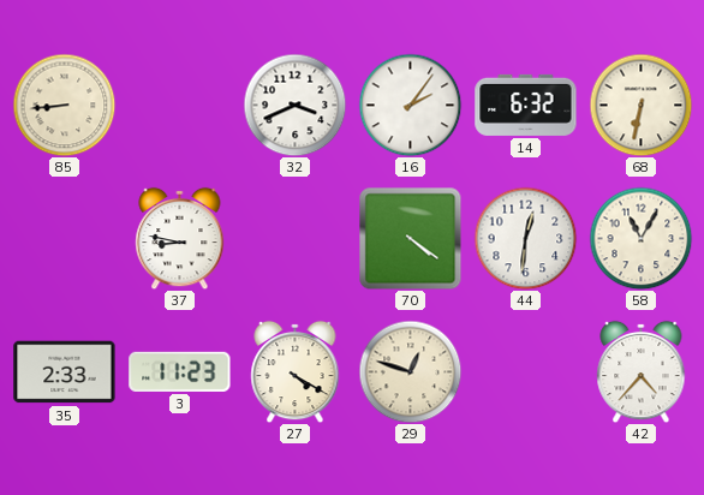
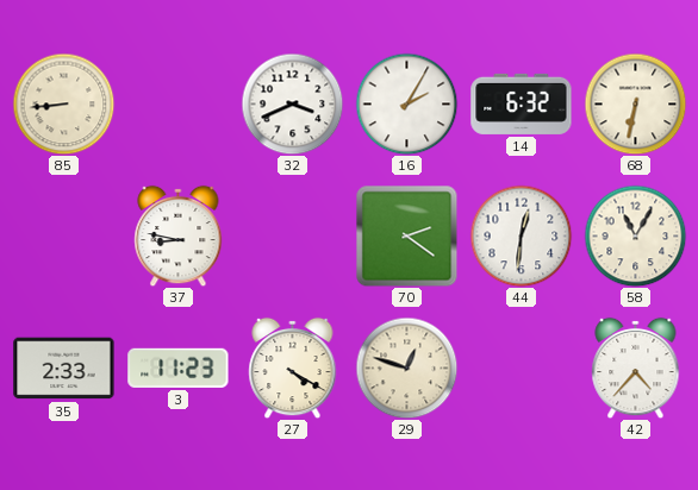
16: 2:06 -> 2:05 (406, 103)
70: 4:21 -> 2:21 (406, 235)
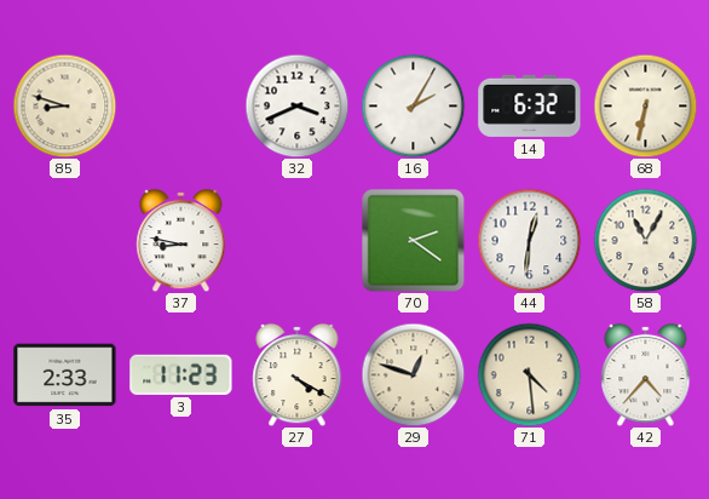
85: 8:44 -> 8:48 (64, 105)
71: none -> 4:29 (529, 374)
